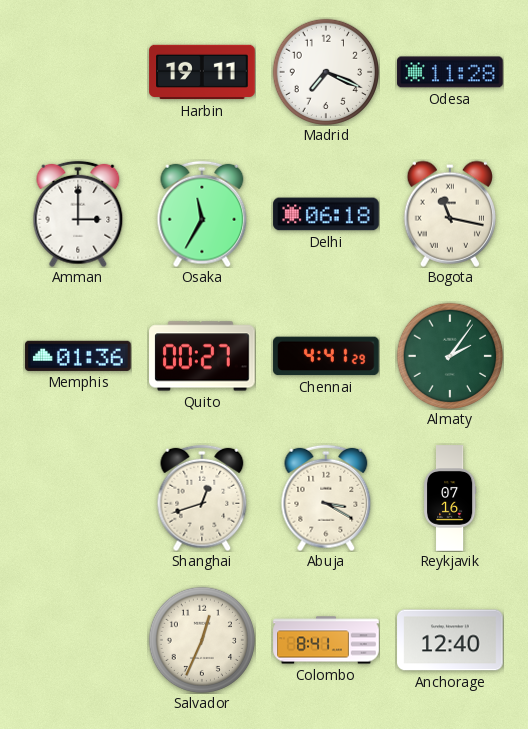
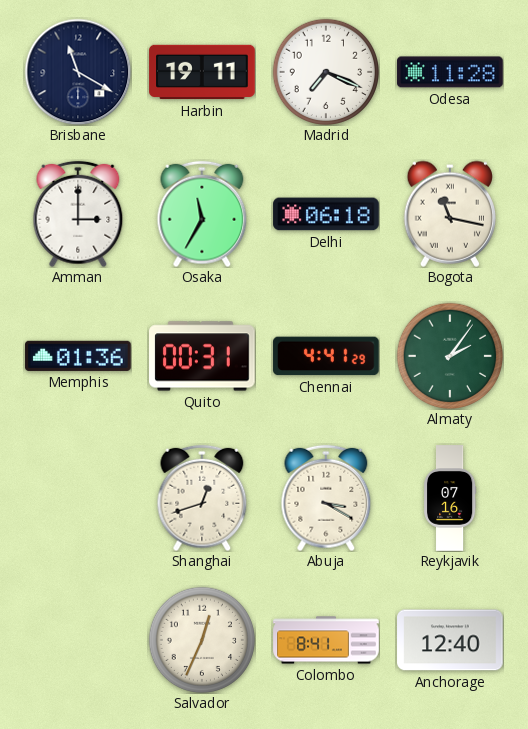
Brisbane: none -> 11:20 (78, 72)
Quito: 00:27 -> 00:31 (202, 356)
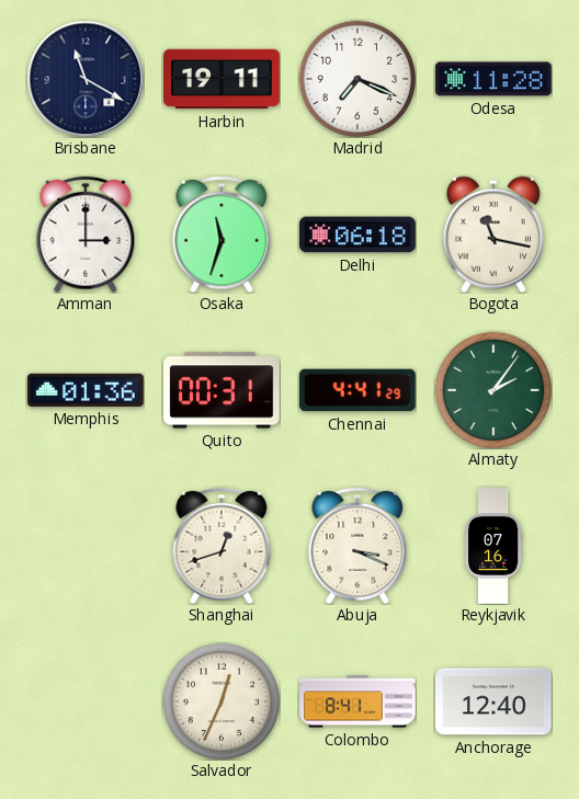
Osaka: 11:35 -> 11:33 (222, 235)
Abuja: 3:20 -> 3:19 (357, 546)
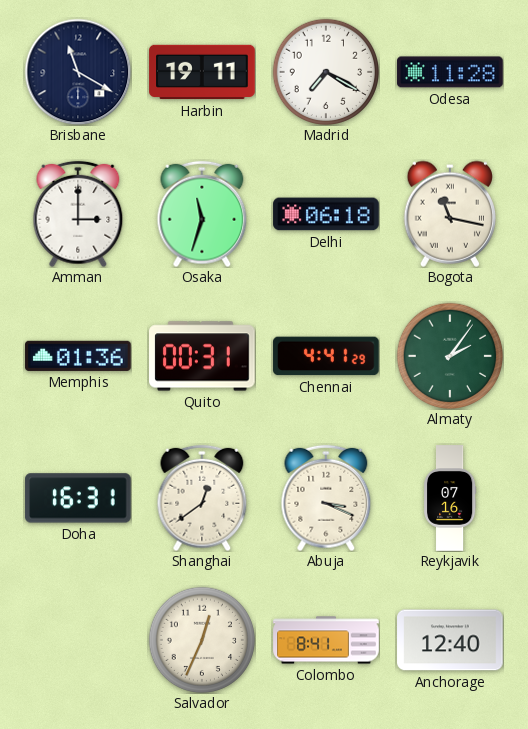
Madrid: 7:19 -> 7:20 (325, 71)
Doha: none -> 16:31 (78, 498)
Shanghai: 12:42 -> 12:39 (202, 498)
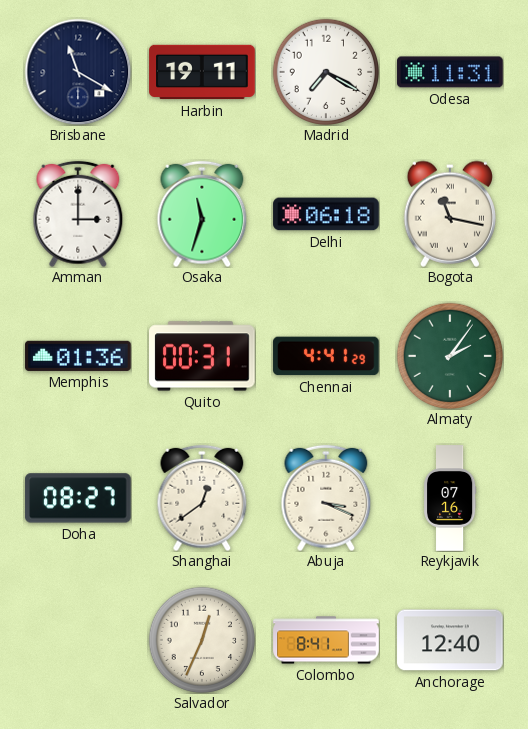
Odesa: 11:28 -> 11:31 (450, 72)
Doha: 16:31 -> 08:27 (78, 498)
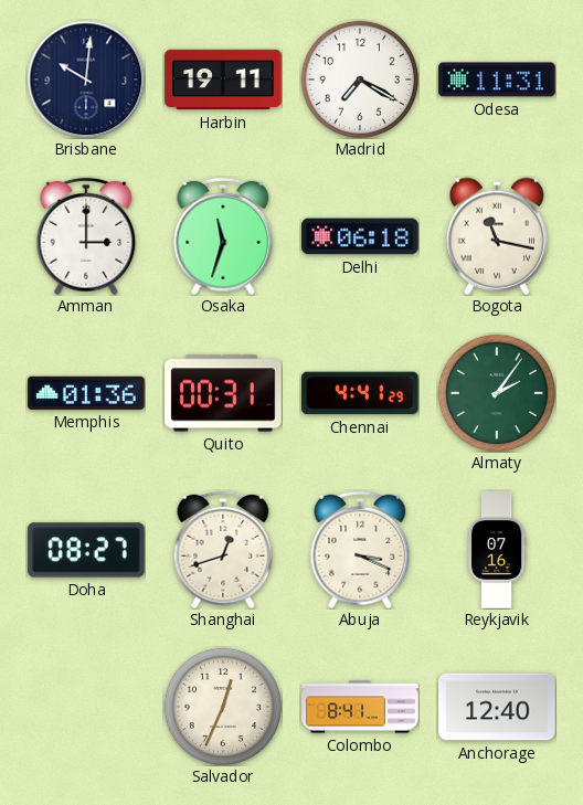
Brisbane: 11:20 -> 10:01 (86, 80)
Shanghai: 12:39 -> 12:42 (223, 550)
